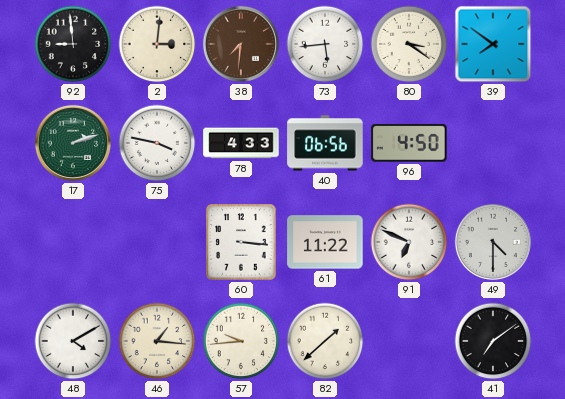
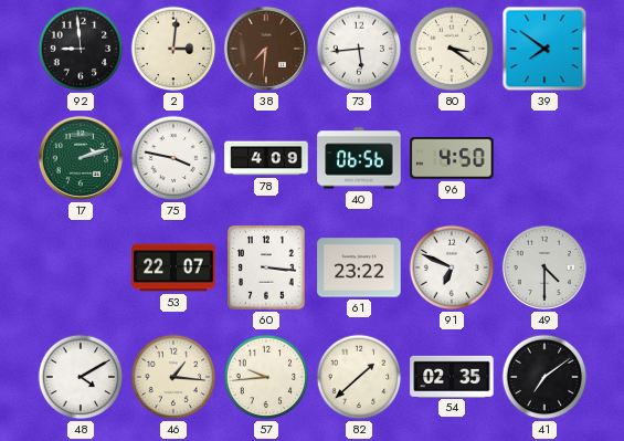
78: 4:33 -> 4:09 (266, 158)
53: none -> 22:07 (173, 267)
61: 11:22 -> 23:22 (359, 267)
54: none -> 02:35 (452, 376)
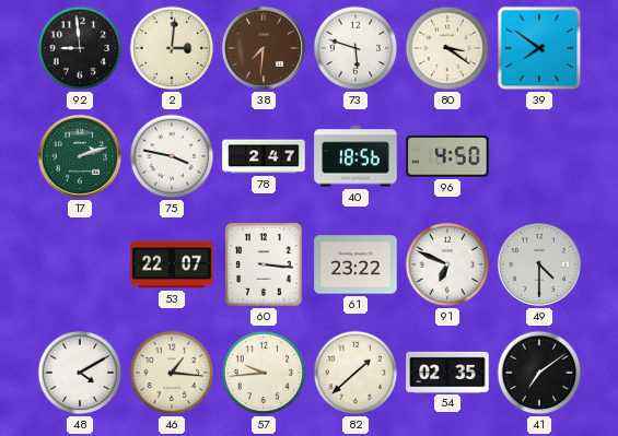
73: 5:44 -> 5:48 (355, 48)
78: 4:09 -> 2:47 (264, 156)
40: 06:56 -> 18:56 (355, 156)
